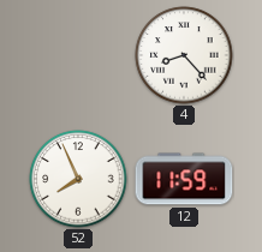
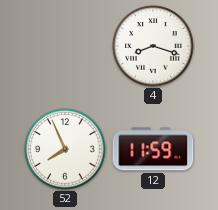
4: 8:23 -> 8:18 (153, 46)
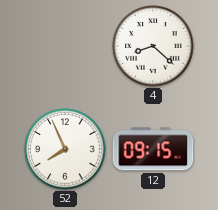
4: 8:18 -> 8:22 (153, 46)
12: 11:59 -> 09:15 (153, 149)
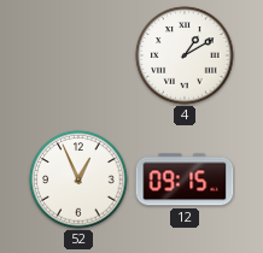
4: 8:22 -> 1:10 (185, 55)
52: 7:56 -> 12:56 (78, 180)
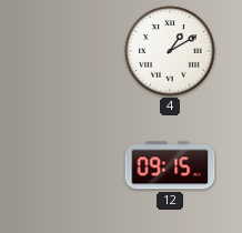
52: 12:56 -> none (78, 180)
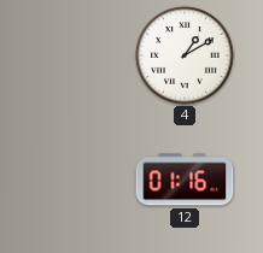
12: 09:15 -> 01:16 (185, 180)
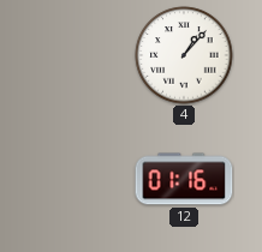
4: 1:10 -> 1:07 (184, 55)
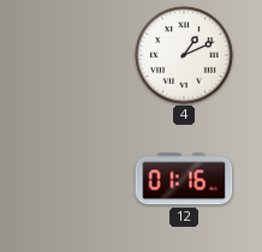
4: 1:07 -> 1:11 (184, 55)
